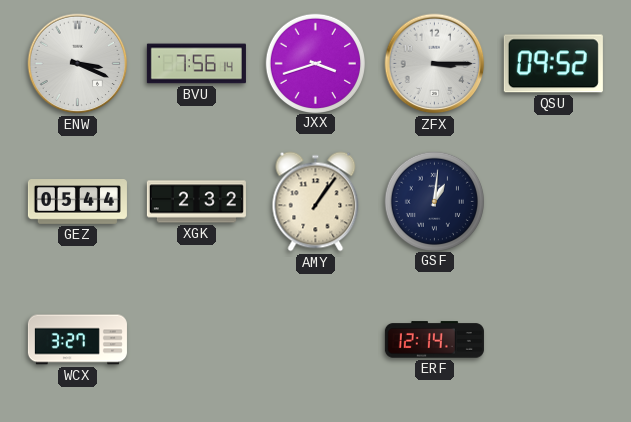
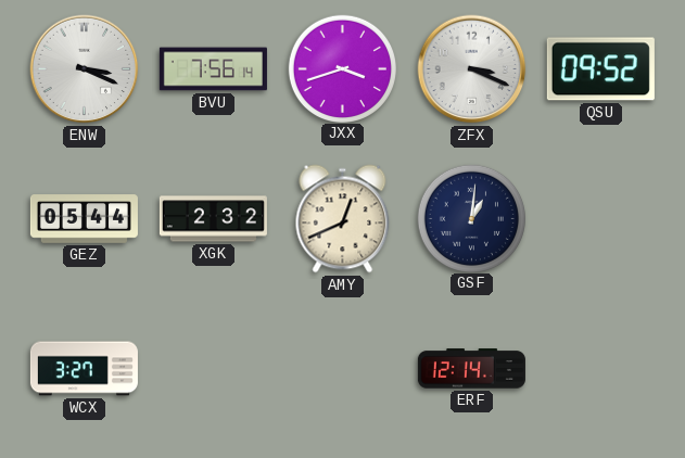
ZFX: 3:15 -> 3:19 (472, 69)
AMY: 1:06 -> 12:41 (343, 219)
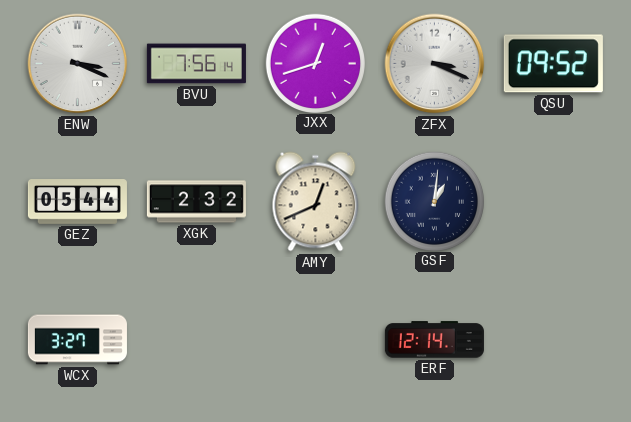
JXX: 3:42 -> 12:42 (315, 63)
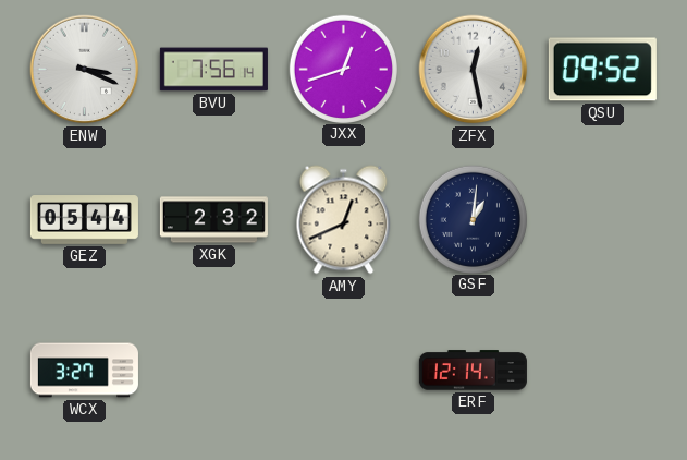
ZFX: 3:19 -> 12:28 (474, 70)
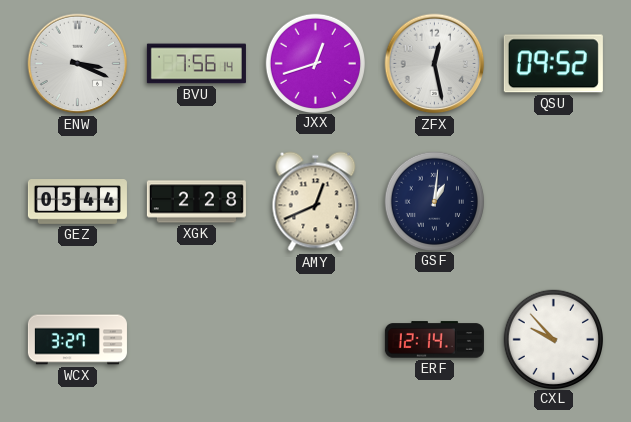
XGK: 2:32 -> 2:28 (196, 202)
CXL: none -> 9:53 (553, 339)
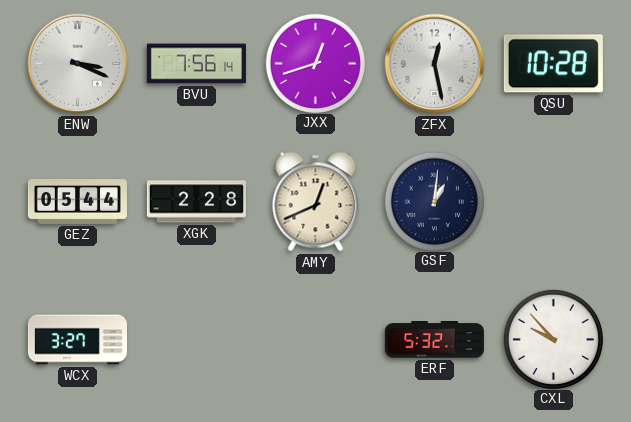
QSU: 09:52 -> 10:28 (553, 64)
ERF: 12:14 -> 5:32 (434, 340)
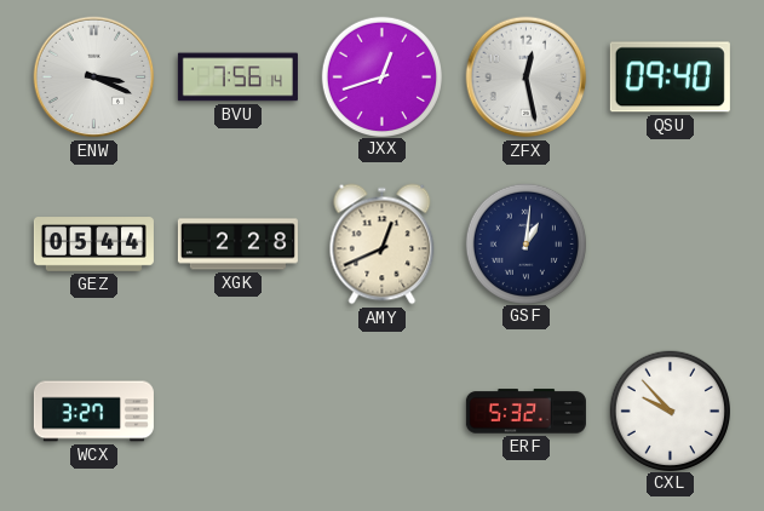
QSU: 10:28 -> 09:40 (670, 77)
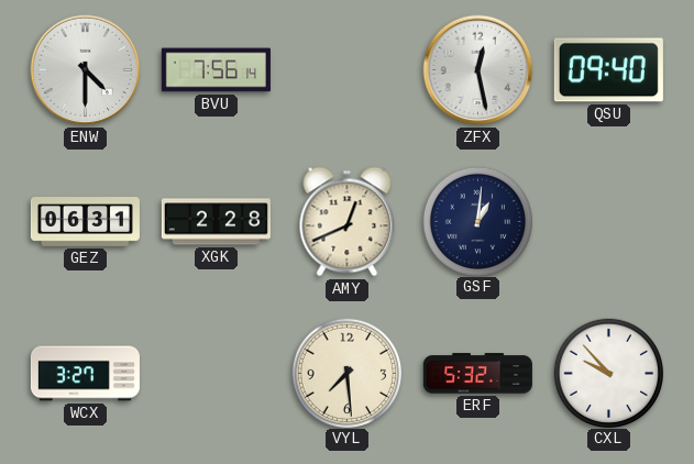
ENW: 3:19 -> 4:30 (86, 70)
JXX: 12:42 -> none (381, 76)
GEZ: 05:44 -> 06:31 (85, 222)
VYL: none -> 7:29 (346, 373)
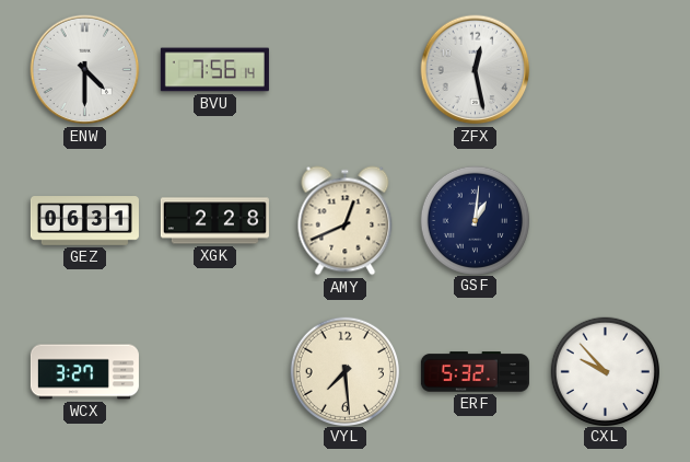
QSU: 09:40 -> none (608, 70)
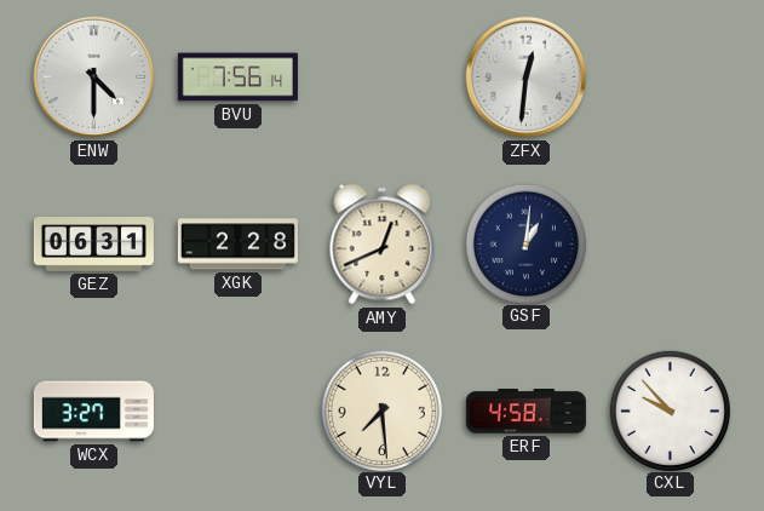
ZFX: 12:28 -> 12:31 (527, 77)
ERF: 5:32 -> 4:58 (525, 412)
